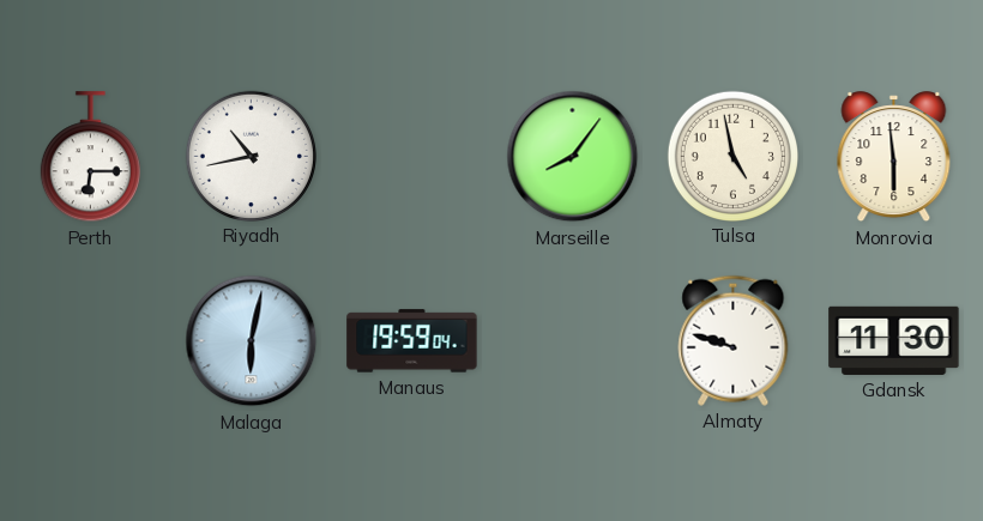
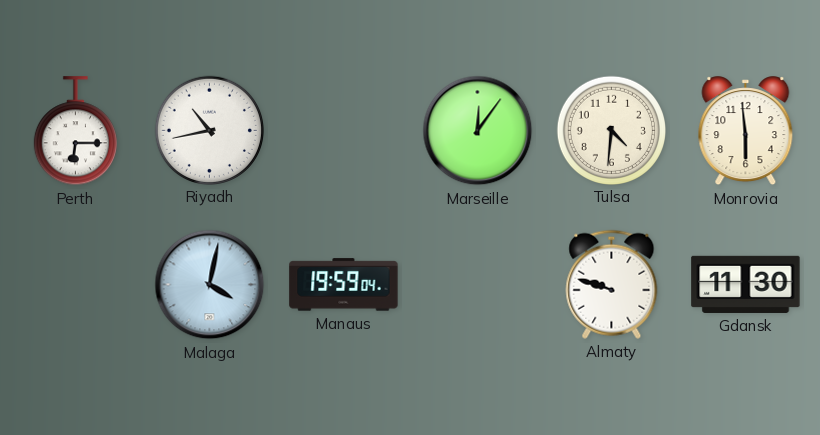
Marseille: 8:06 -> 12:06 (478, 131)
Tulsa: 4:58 -> 4:31 (611, 130)
Malaga: 6:02 -> 4:02 (210, 285)
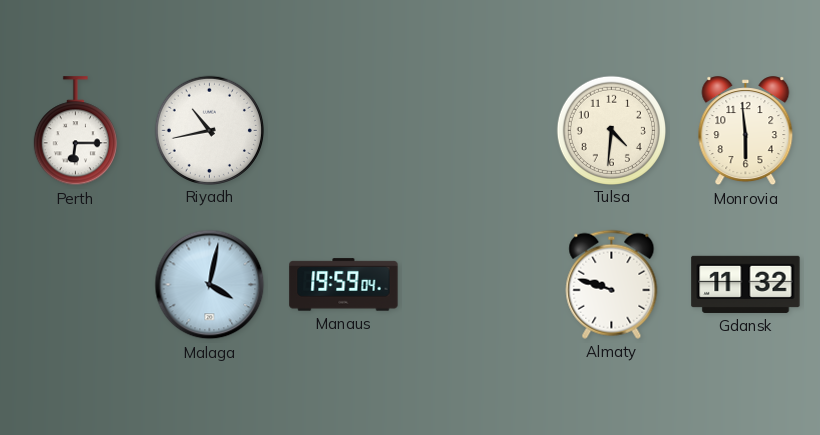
Marseille: 12:06 -> none (478, 131)
Gdansk: 11:30 -> 11:32 (746, 284)
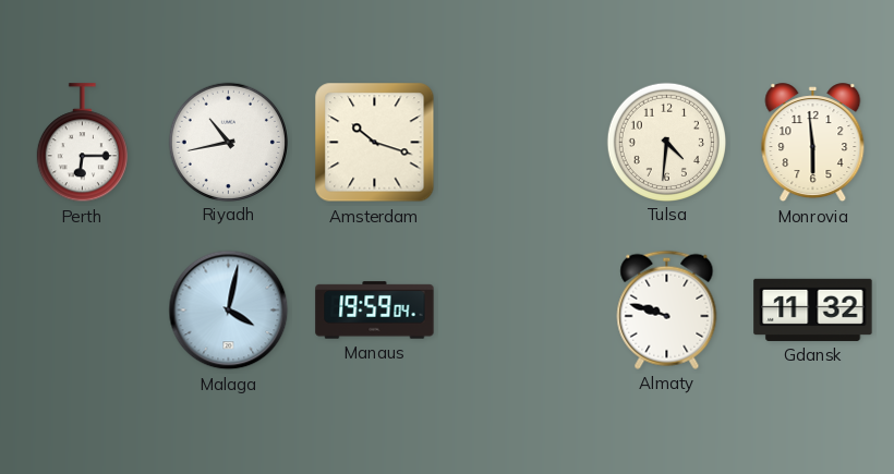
Amsterdam: none -> 10:18 (375, 143)
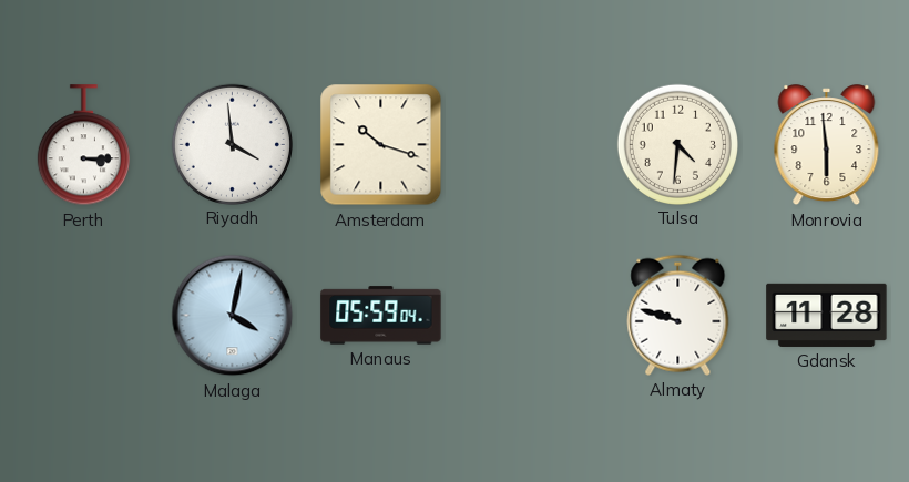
Perth: 6:15 -> 3:15 (83, 145)
Riyadh: 10:43 -> 3:59 (232, 144)
Manaus: 19:59 -> 05:59 (381, 316)
Gdansk: 11:32 -> 11:28 (827, 315)
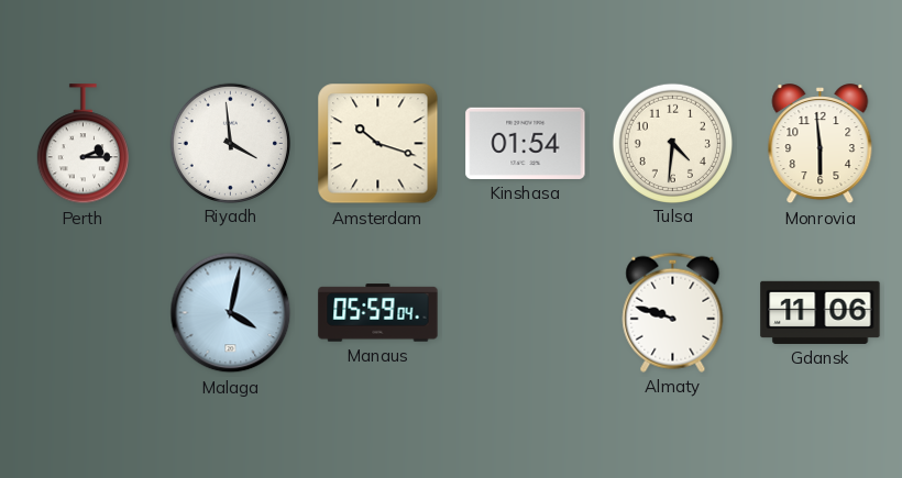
Perth: 3:15 -> 2:15 (82, 144)
Kinshasa: none -> 01:54 (526, 143)
Gdansk: 11:28 -> 11:06 (821, 312)
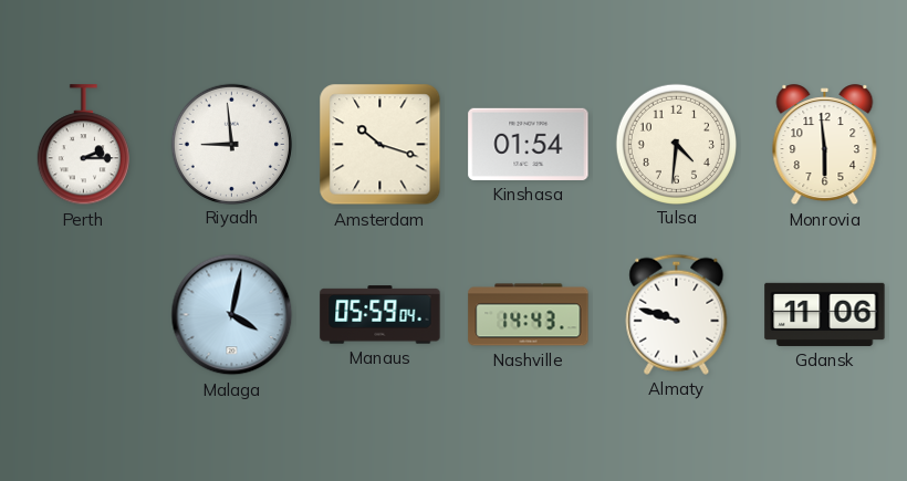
Riyadh: 3:59 -> 8:59 (231, 144)
Nashville: none -> 14:43 (529, 315)
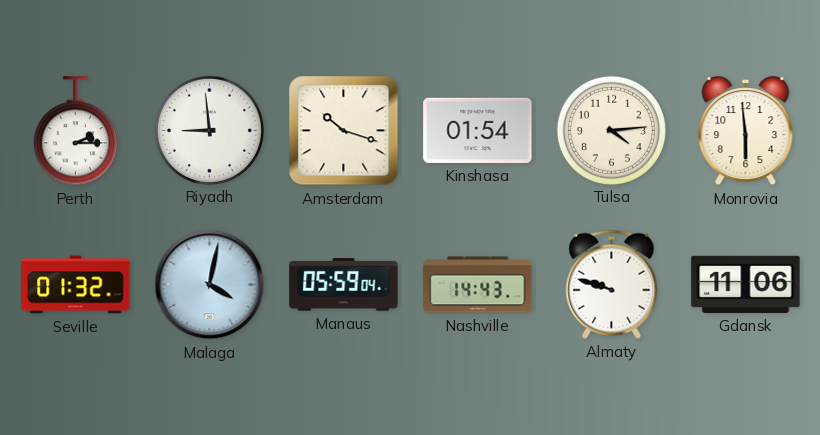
Tulsa: 4:31 -> 4:14 (611, 130)
Seville: none -> 01:32 (76, 285)
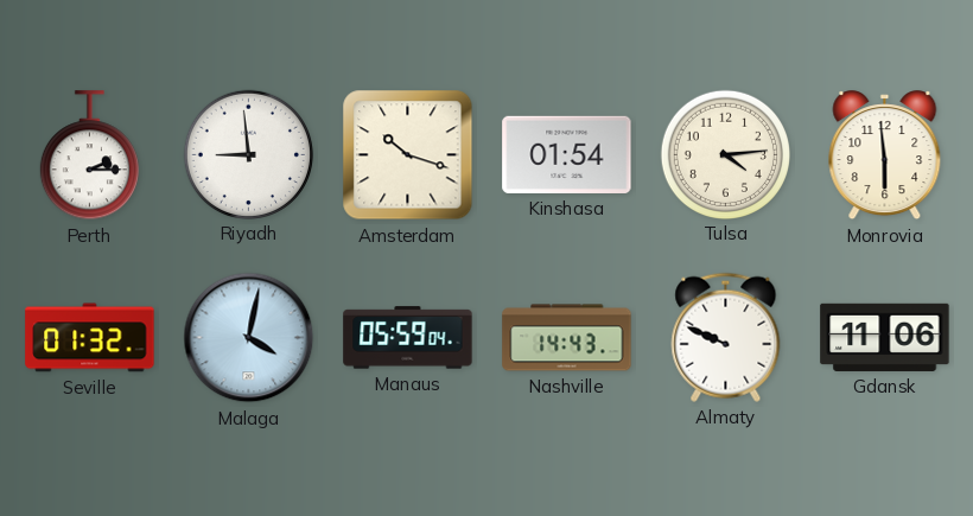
Almaty: 9:48 -> 9:49 (726, 337)
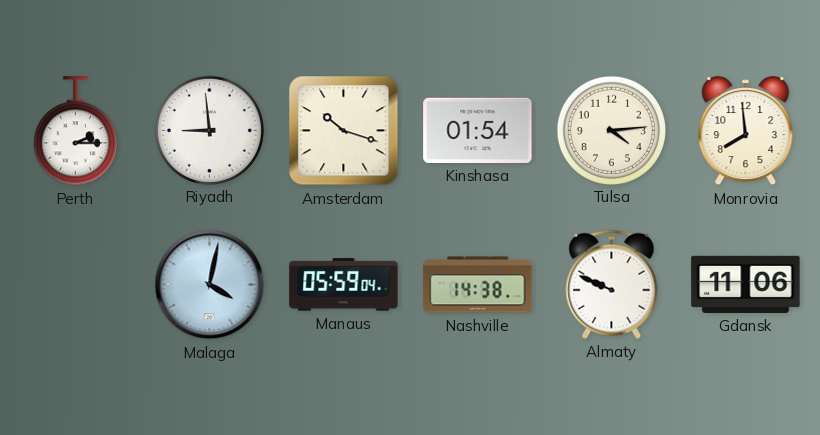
Monrovia: 5:59 -> 7:59 (746, 131)
Seville: 01:32 -> none (90, 338)
Nashville: 14:43 -> 14:38 (478, 285)
